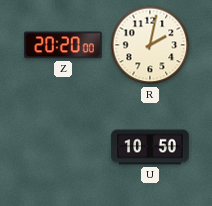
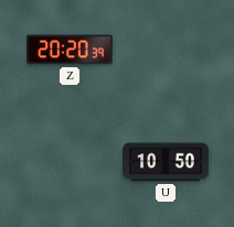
Z: 20:20:00 -> 20:20:39 (70, 50)
R: 2:02 -> none (150, 45)
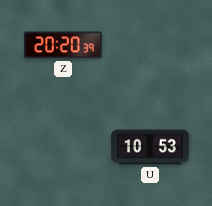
U: 10:50 -> 10:53 (150, 147)
